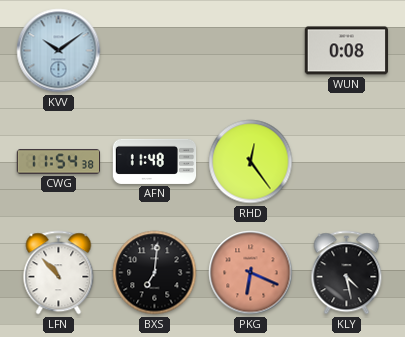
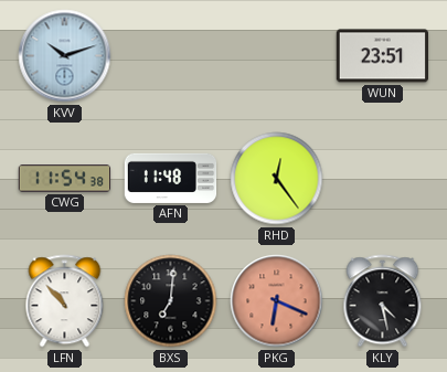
KVV: 10:09 -> 10:12 (65, 56)
WUN: 0:08 -> 23:51 (382, 56)
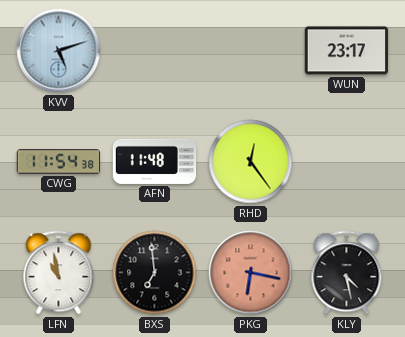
KVV: 10:12 -> 5:12 (59, 51)
WUN: 23:51 -> 23:17 (346, 51)
LFN: 10:53 -> 10:58 (59, 273)
BXS: 7:01 -> 6:59 (155, 273)
PKG: 6:19 -> 6:17 (251, 273)
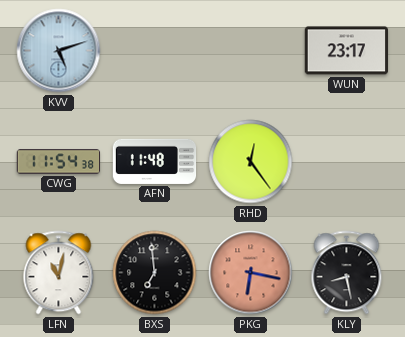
LFN: 10:58 -> 11:02 (59, 273)
KLY: 4:28 -> 8:28 (347, 273)
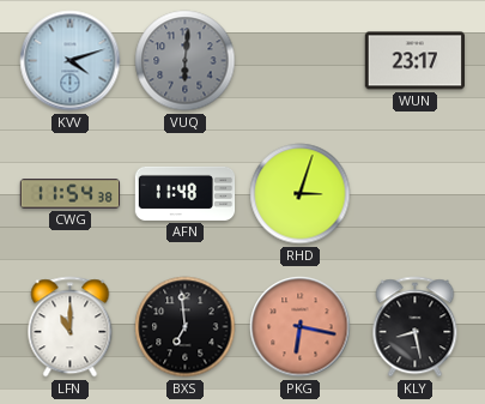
KVV: 5:12 -> 4:12 (71, 61)
VUQ: none -> 6:01 (186, 61)
RHD: 12:24 -> 3:03 (301, 194)
LFN: 11:02 -> 11:00 (71, 327)
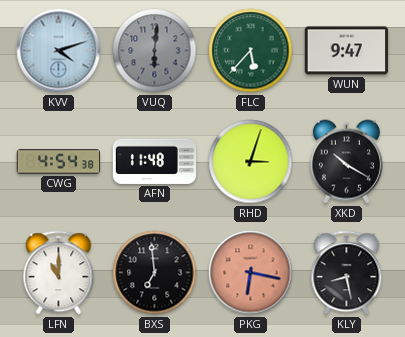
FLC: none -> 5:37 (251, 51)
WUN: 23:17 -> 9:47 (346, 51)
CWG: 11:54 -> 4:54 (59, 162)
XKD: none -> 10:20 (346, 162)
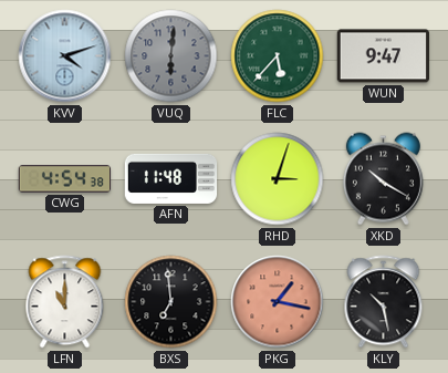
PKG: 6:17 -> 1:17 (278, 302)
KLY: 8:28 -> 10:28 (384, 302)
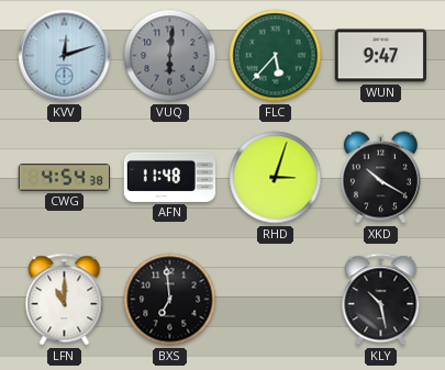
KVV: 4:12 -> 12:12 (65, 56)
PKG: 1:17 -> none (278, 302)
